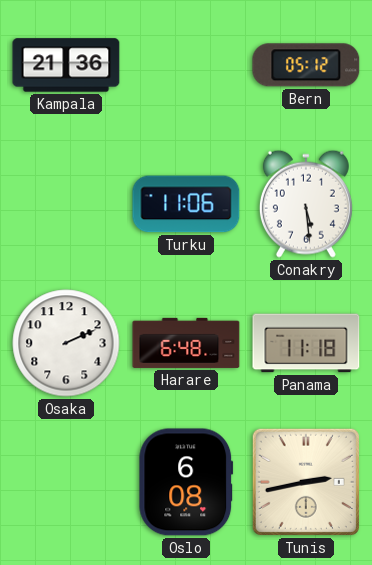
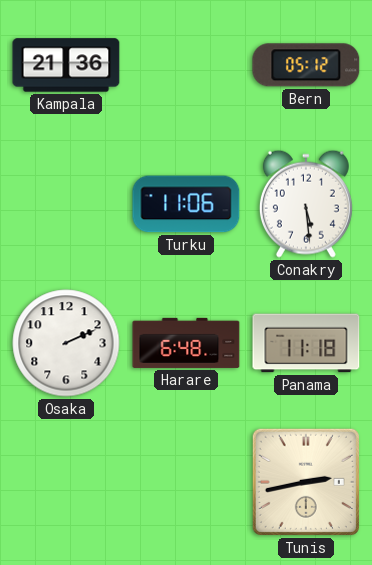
Oslo: 6:08 -> none (186, 482)
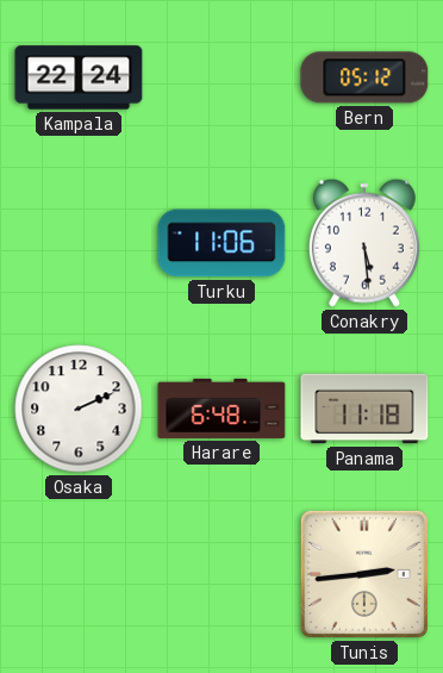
Kampala: 21:36 -> 22:24 (79, 77)
Tunis: 2:43 -> 2:44 (364, 574)
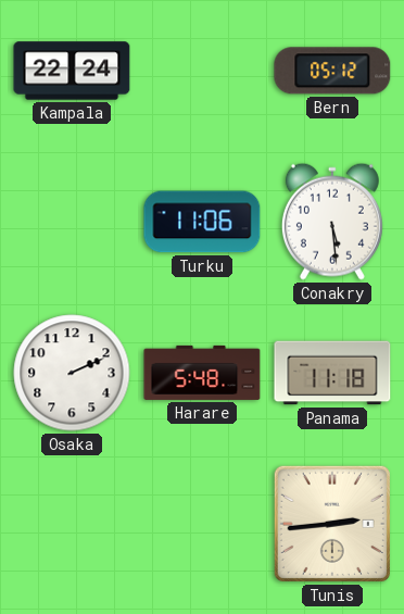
Harare: 6:48 -> 5:48 (202, 373)
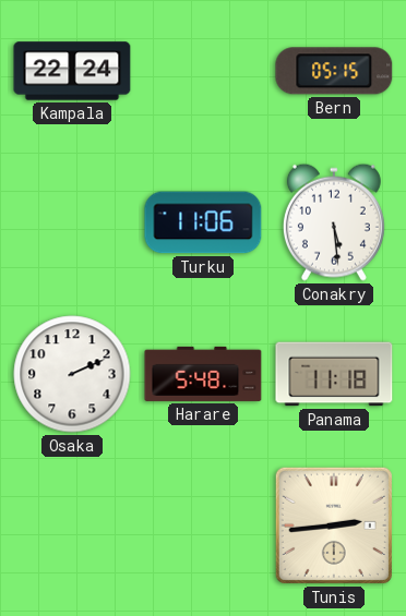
Bern: 05:12 -> 05:15 (334, 71)
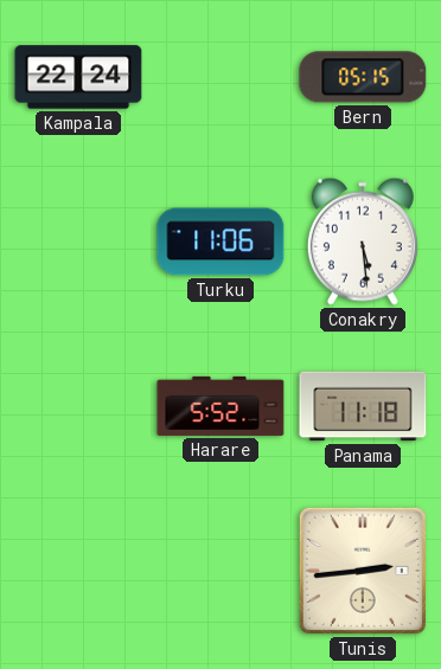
Osaka: 2:11 -> none (72, 374)
Harare: 5:48 -> 5:52 (220, 406)
